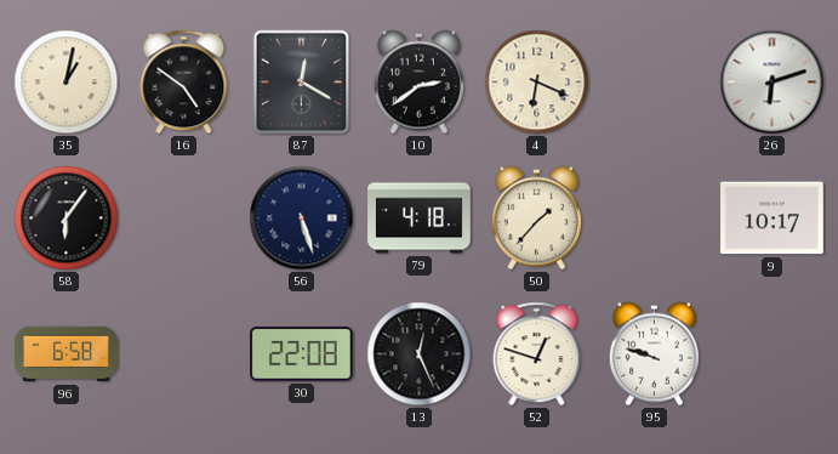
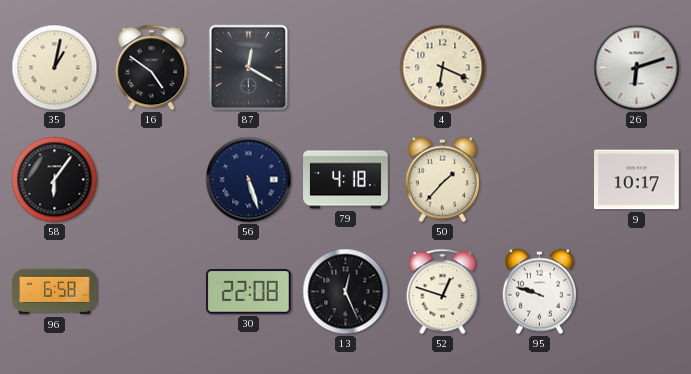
10: 2:39 -> none (418, 83)
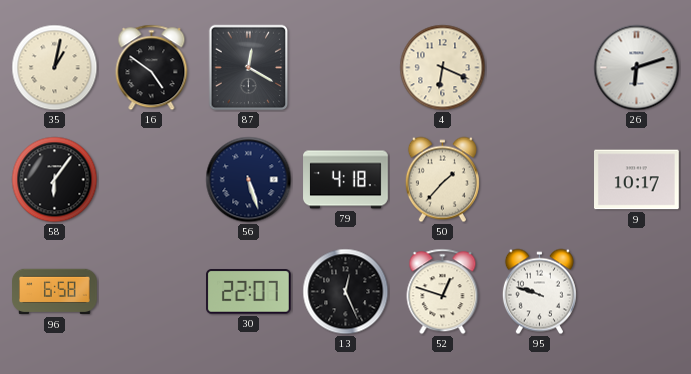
30: 22:08 -> 22:07 (249, 292)
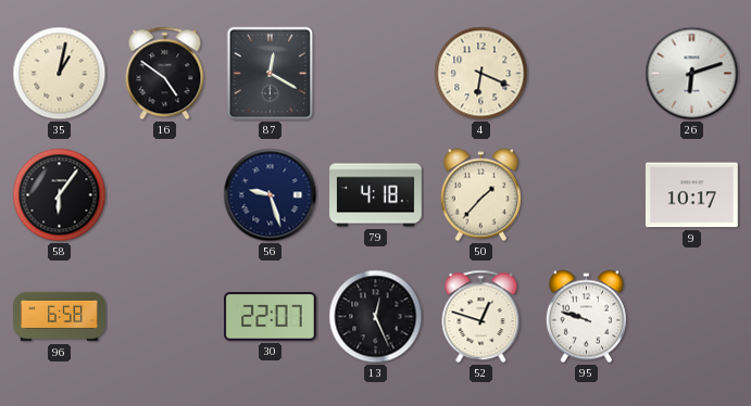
56: 5:27 -> 9:27 (271, 195)
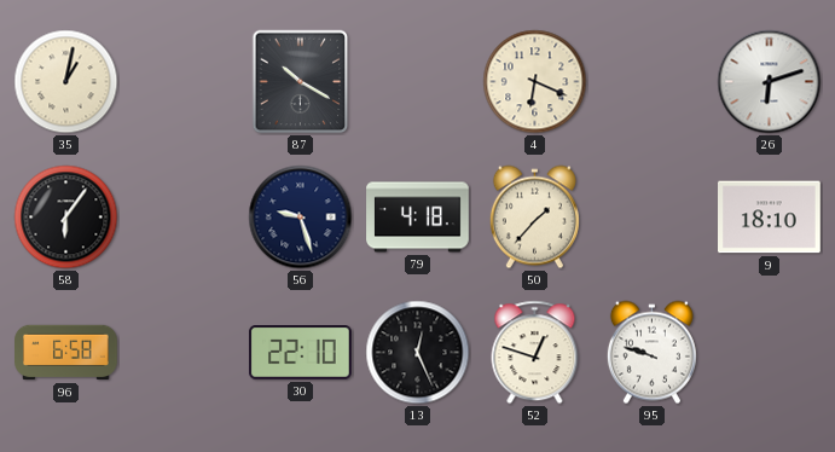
16: 4:51 -> none (165, 74)
87: 12:20 -> 10:20 (301, 82)
9: 10:17 -> 18:10 (770, 218)
30: 22:07 -> 22:10 (301, 353)
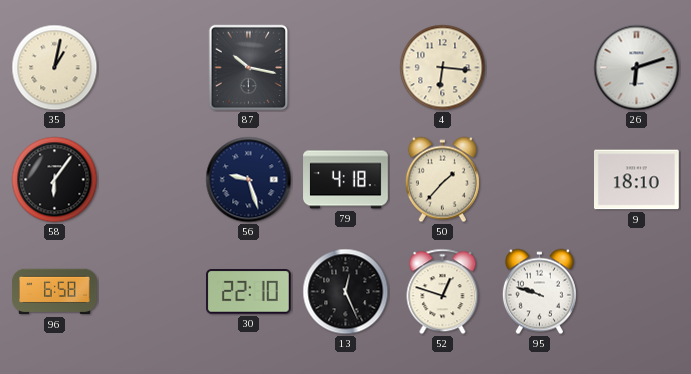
87: 10:20 -> 10:17 (249, 68)
4: 6:19 -> 6:16 (443, 68)
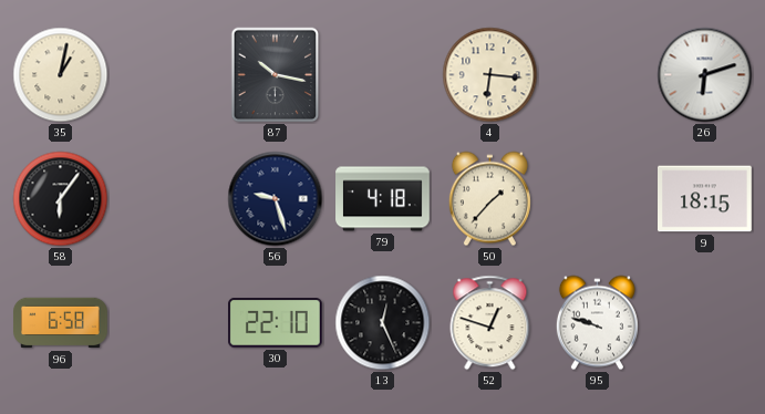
9: 18:10 -> 18:15 (705, 199)
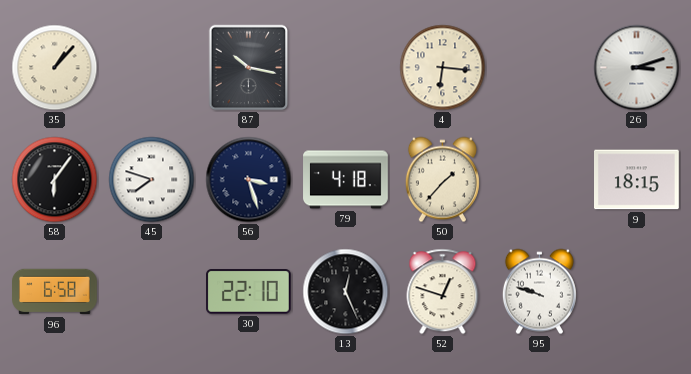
35: 1:02 -> 1:07 (55, 68)
26: 6:12 -> 3:12 (637, 68)
45: none -> 7:48 (152, 180)
56: 9:27 -> 3:27 (249, 180)
